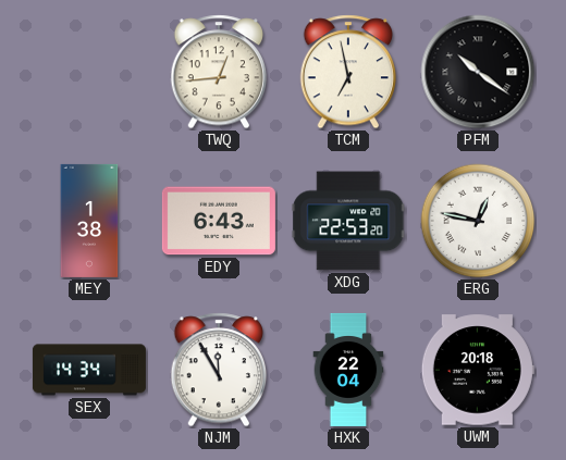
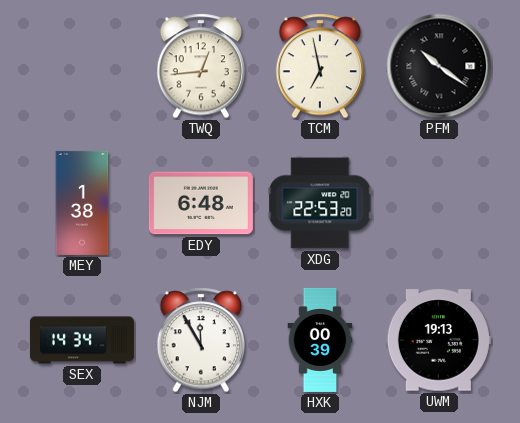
EDY: 6:43 -> 6:48 (201, 203)
ERG: 12:47 -> none (478, 221)
HXK: 22:04 -> 00:39 (320, 340)
UWM: 20:18 -> 19:13 (439, 340)
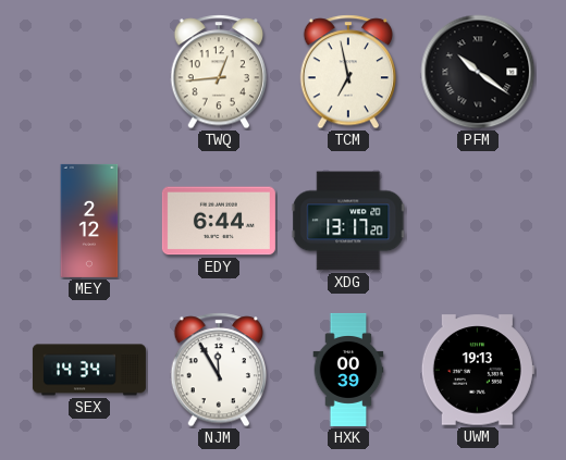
MEY: 1:38 -> 2:12 (89, 221)
EDY: 6:48 -> 6:44 (219, 221)
XDG: 22:53 -> 13:17 (348, 221)
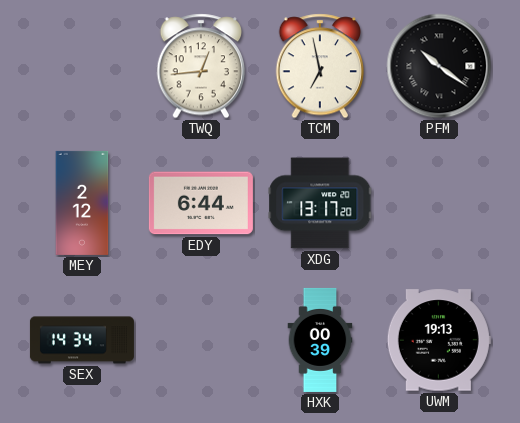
NJM: 11:55 -> none (219, 370)
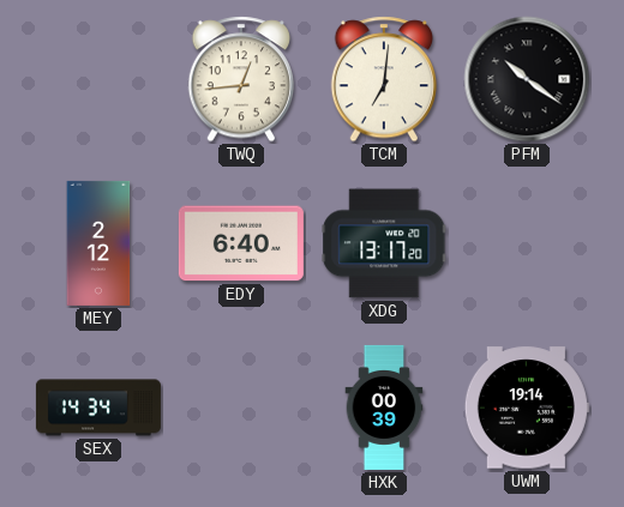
TCM: 6:58 -> 7:01 (384, 79)
EDY: 6:44 -> 6:40 (241, 243)
UWM: 19:13 -> 19:14 (527, 408)
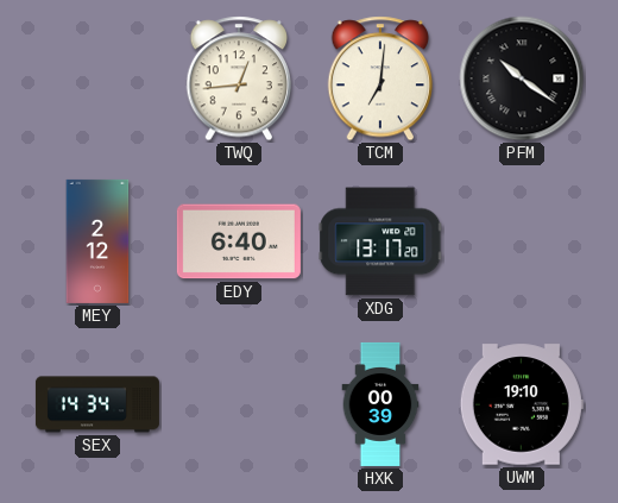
UWM: 19:14 -> 19:10 (522, 404)
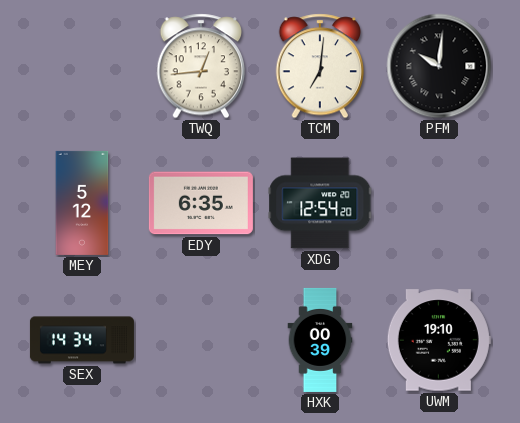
PFM: 10:21 -> 10:01 (439, 66)
MEY: 2:12 -> 5:12 (82, 203)
EDY: 6:40 -> 6:35 (201, 203)
XDG: 13:17 -> 12:54 (320, 203)
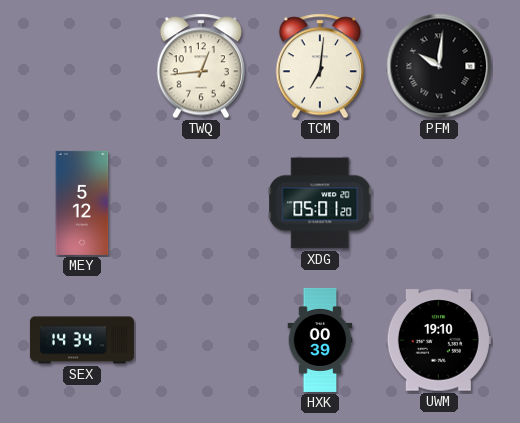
EDY: 6:35 -> none (201, 203)
XDG: 12:54 -> 05:01 (320, 203)
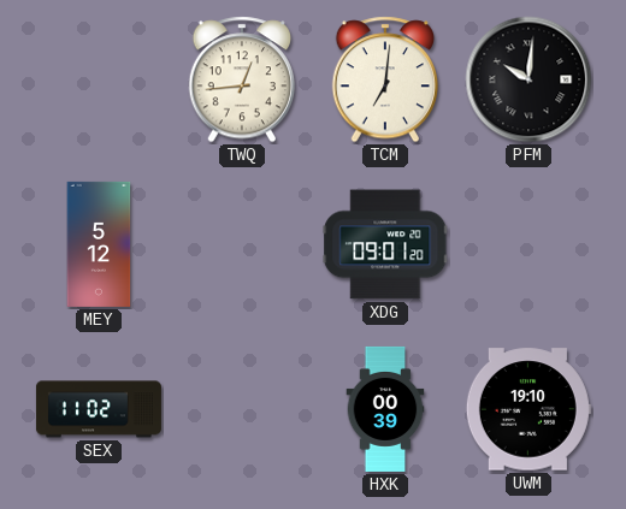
XDG: 05:01 -> 09:01 (385, 244)
SEX: 14:34 -> 11:02 (99, 409)
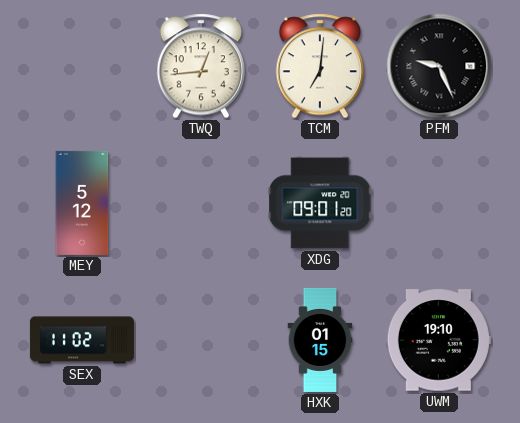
PFM: 10:01 -> 9:26 (439, 66)
HXK: 00:39 -> 01:15 (320, 340)
